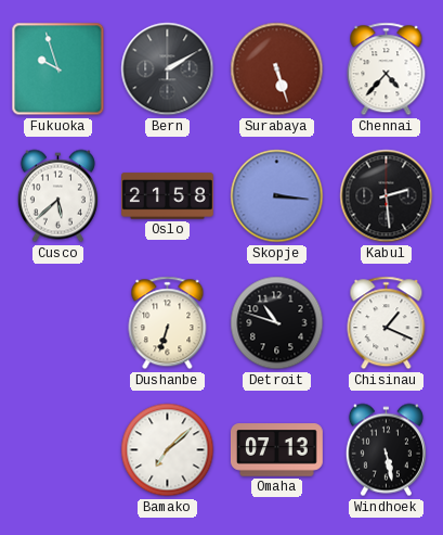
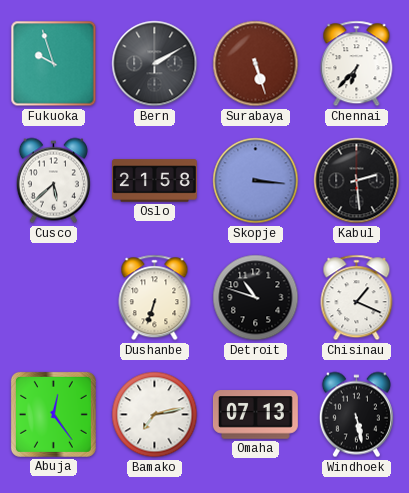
Chennai: 4:37 -> 6:37 (357, 64)
Abuja: none -> 12:24 (53, 414)
Bamako: 7:08 -> 7:13 (155, 415)
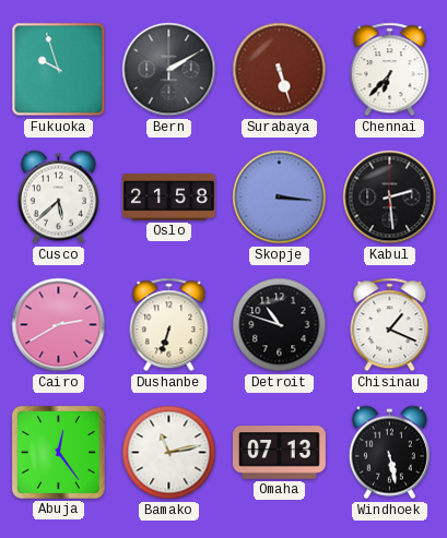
Cairo: none -> 2:40 (59, 325)
Bamako: 7:13 -> 11:13 (169, 453)
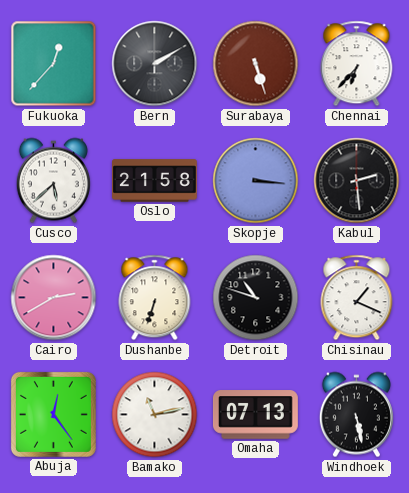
Fukuoka: 9:57 -> 12:37 (54, 64)
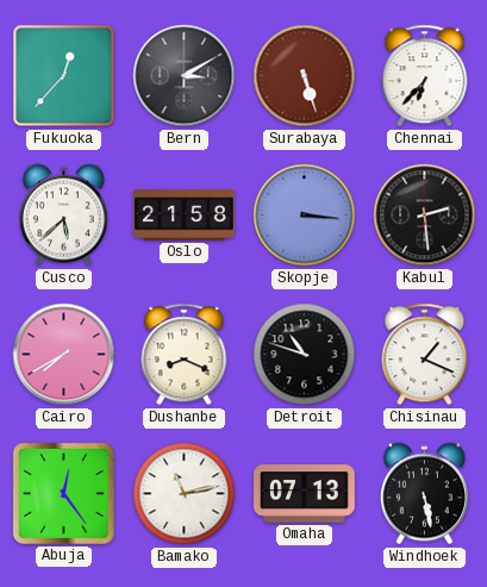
Bern: 2:10 -> 3:10 (185, 76)
Cairo: 2:40 -> 7:40 (64, 355)
Dushanbe: 6:33 -> 8:19 (185, 355)
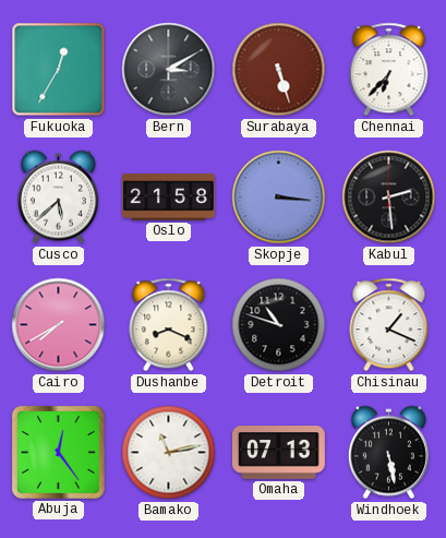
Fukuoka: 12:37 -> 12:35 (59, 70)
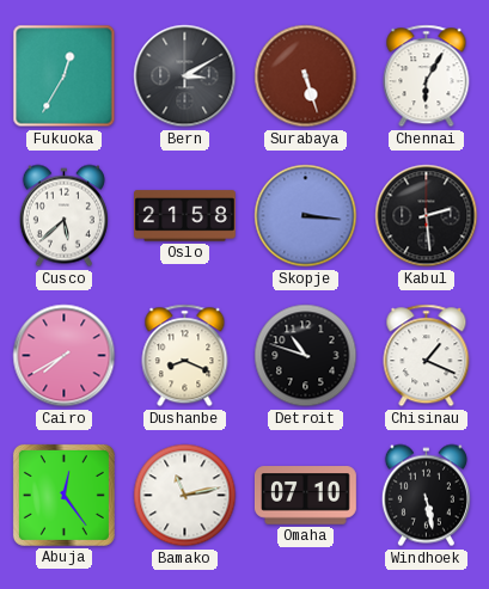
Chennai: 6:37 -> 6:05 (427, 76)
Omaha: 07:13 -> 07:10 (305, 496)
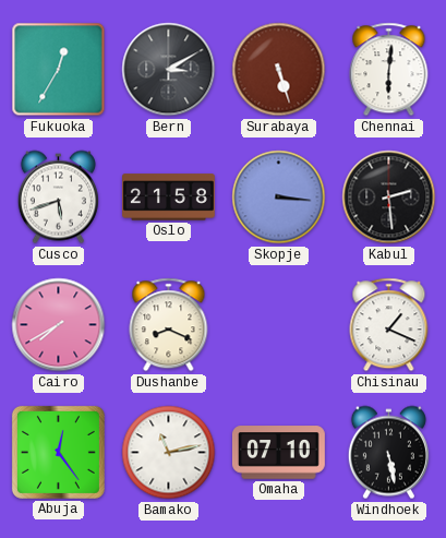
Chennai: 6:05 -> 6:01 (389, 70)
Cusco: 5:38 -> 5:42 (58, 198)
Detroit: 10:48 -> none (306, 356)
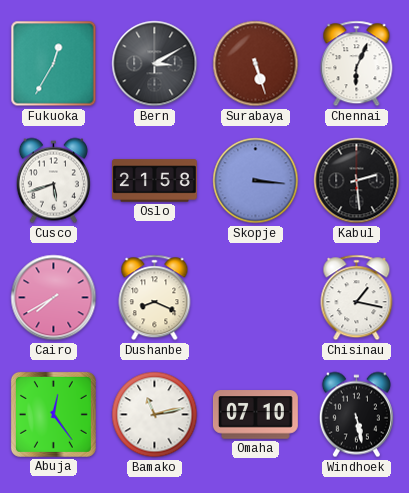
Chennai: 6:01 -> 6:04 (357, 64)
Chisinau: 1:19 -> 1:17 (357, 298)
